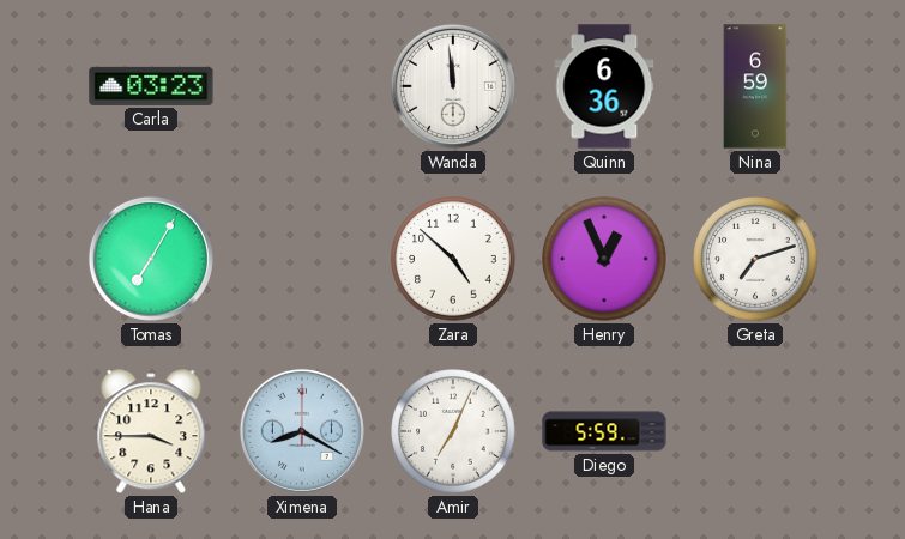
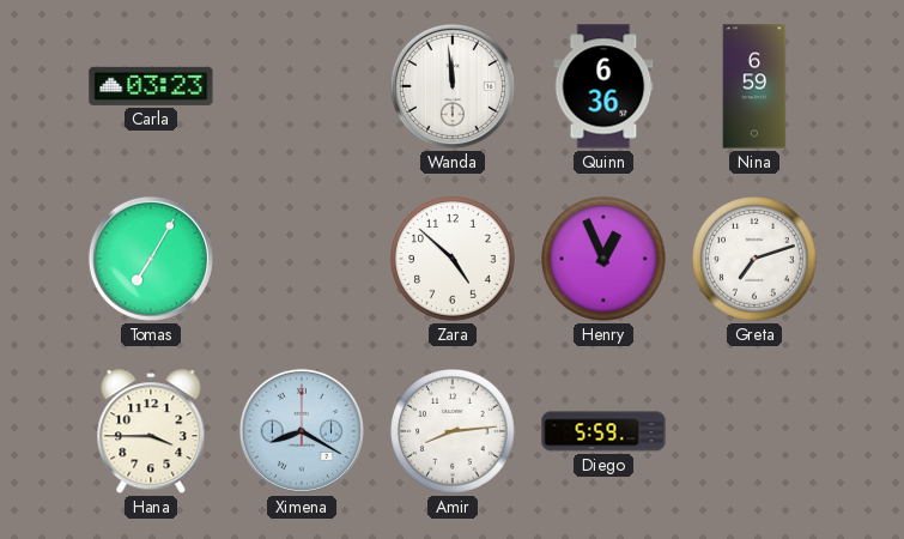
Amir: 7:04 -> 8:14 (453, 431)
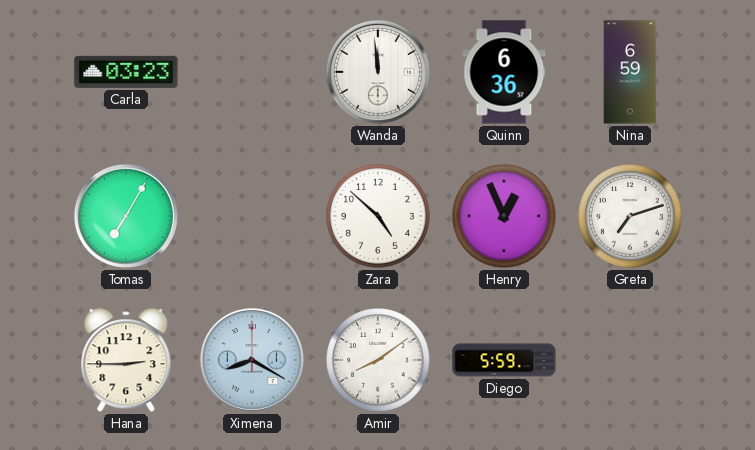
Hana: 3:45 -> 2:45 (126, 361)
Amir: 8:14 -> 8:09 (378, 360)
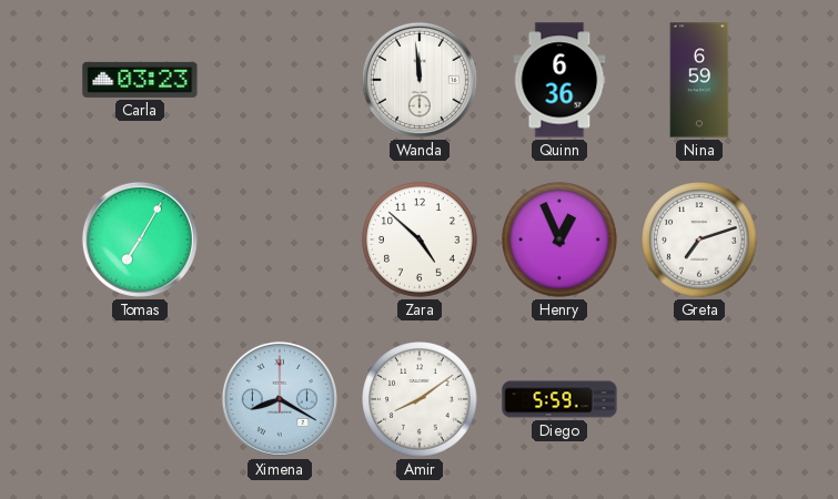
Hana: 2:45 -> none (126, 361)
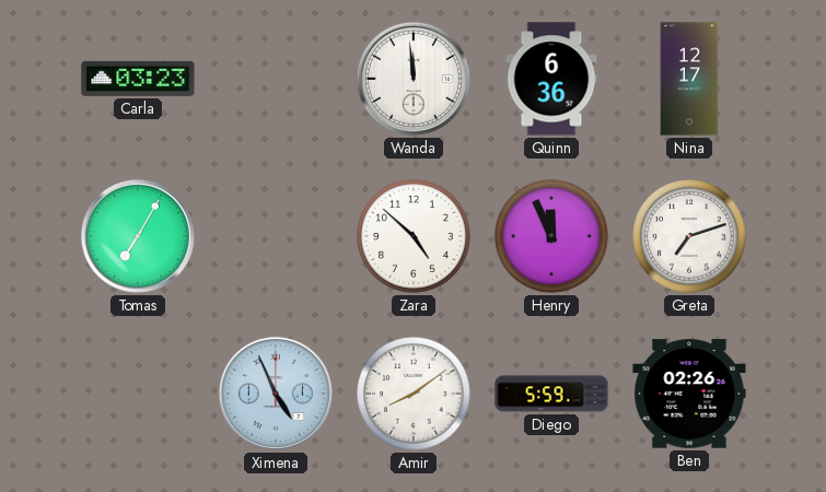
Nina: 6:59 -> 12:17 (689, 79)
Henry: 12:56 -> 11:56 (551, 236)
Ximena: 8:20 -> 4:56 (276, 394)
Ben: none -> 02:26 (689, 394)
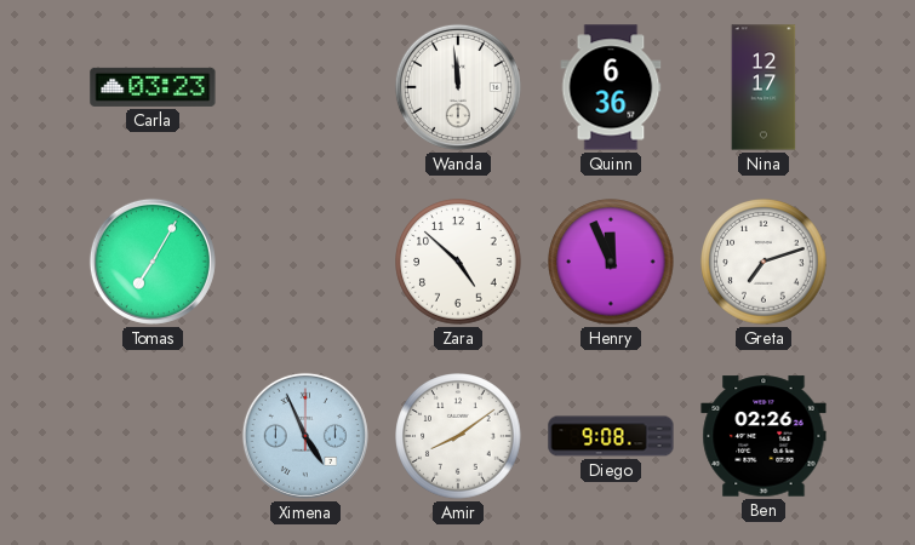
Diego: 5:59 -> 9:08 (611, 436)
